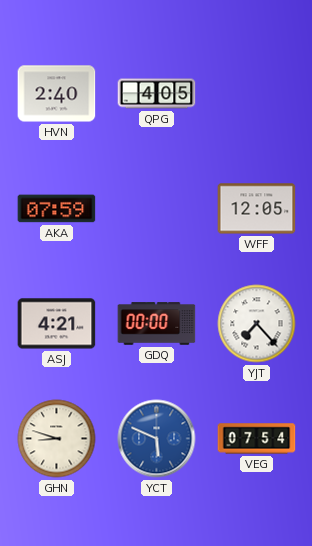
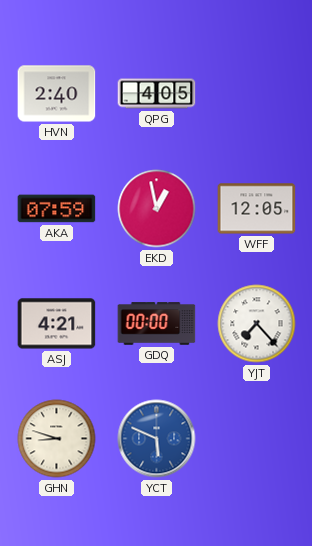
EKD: none -> 12:58 (157, 209)
VEG: 07:54 -> none (257, 439)
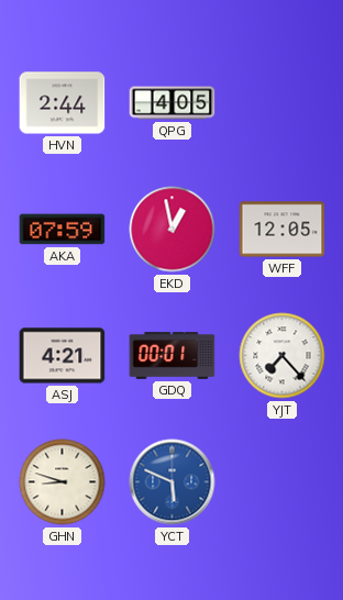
HVN: 2:40 -> 2:44 (63, 103)
GDQ: 00:00 -> 00:01 (173, 356)
